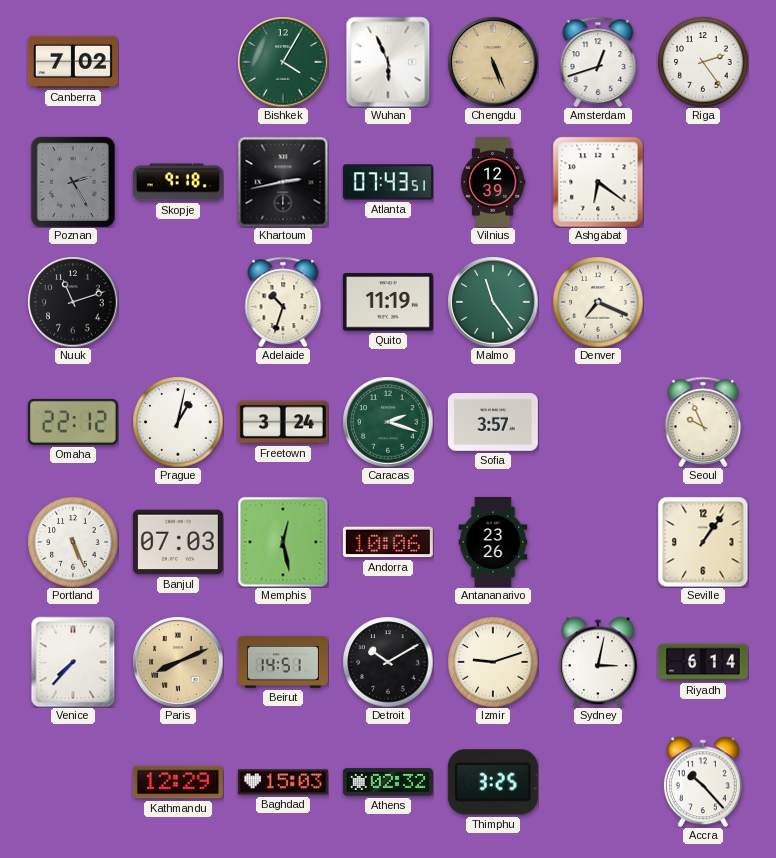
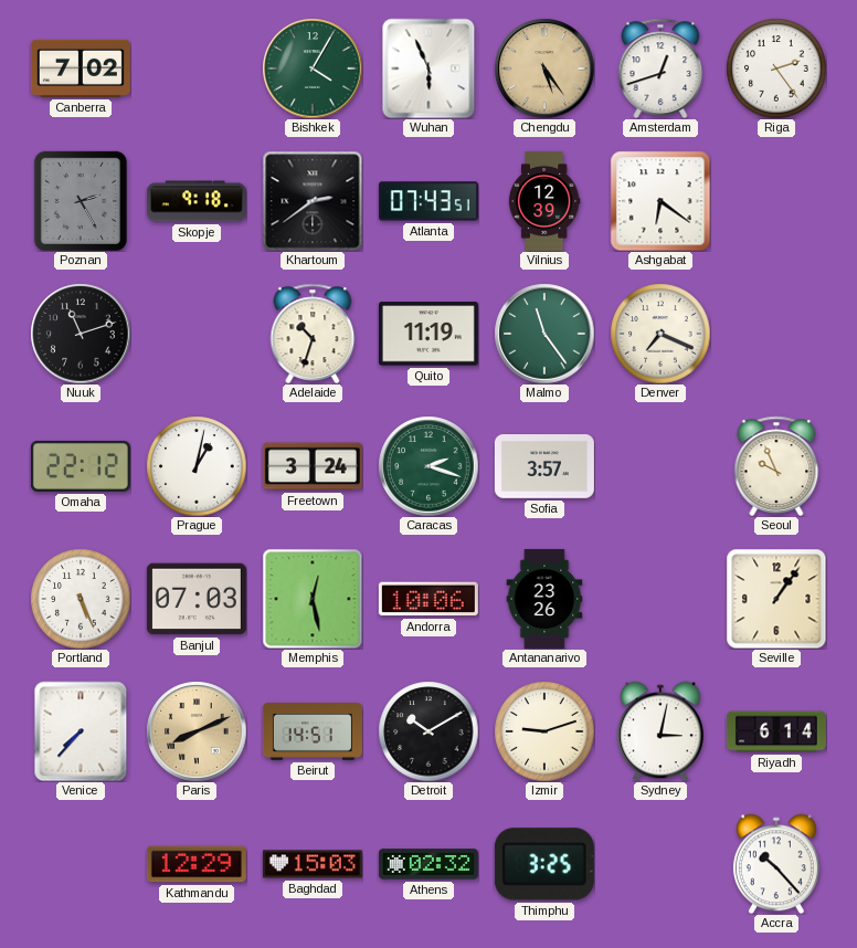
Chengdu: 5:26 -> 5:24 (544, 69)
Khartoum: 2:43 -> 2:39 (313, 201)
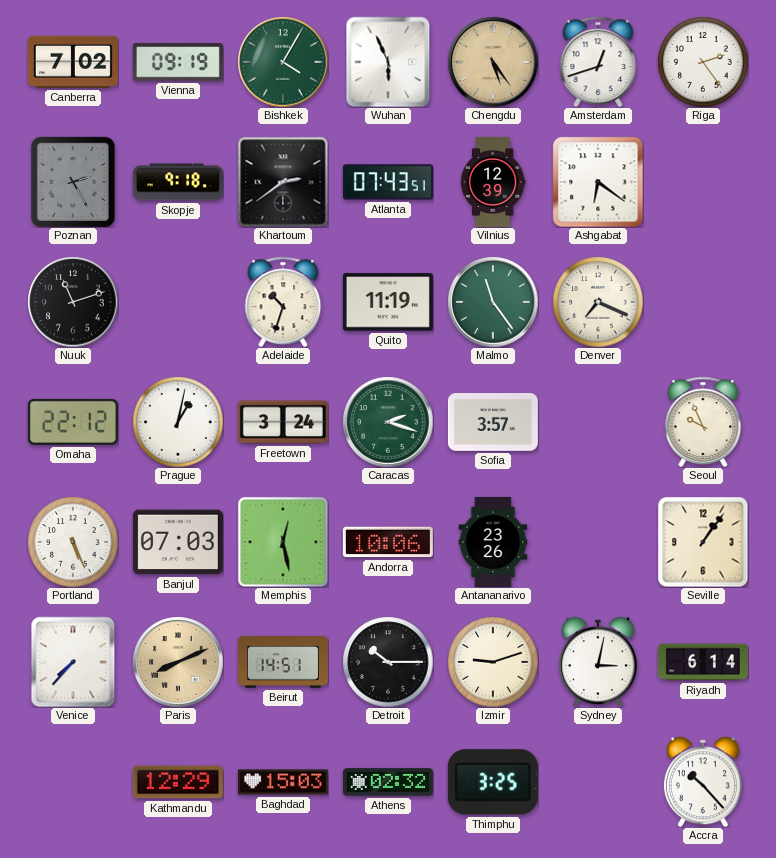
Vienna: none -> 09:19 (178, 62)
Detroit: 10:10 -> 10:15 (388, 662)
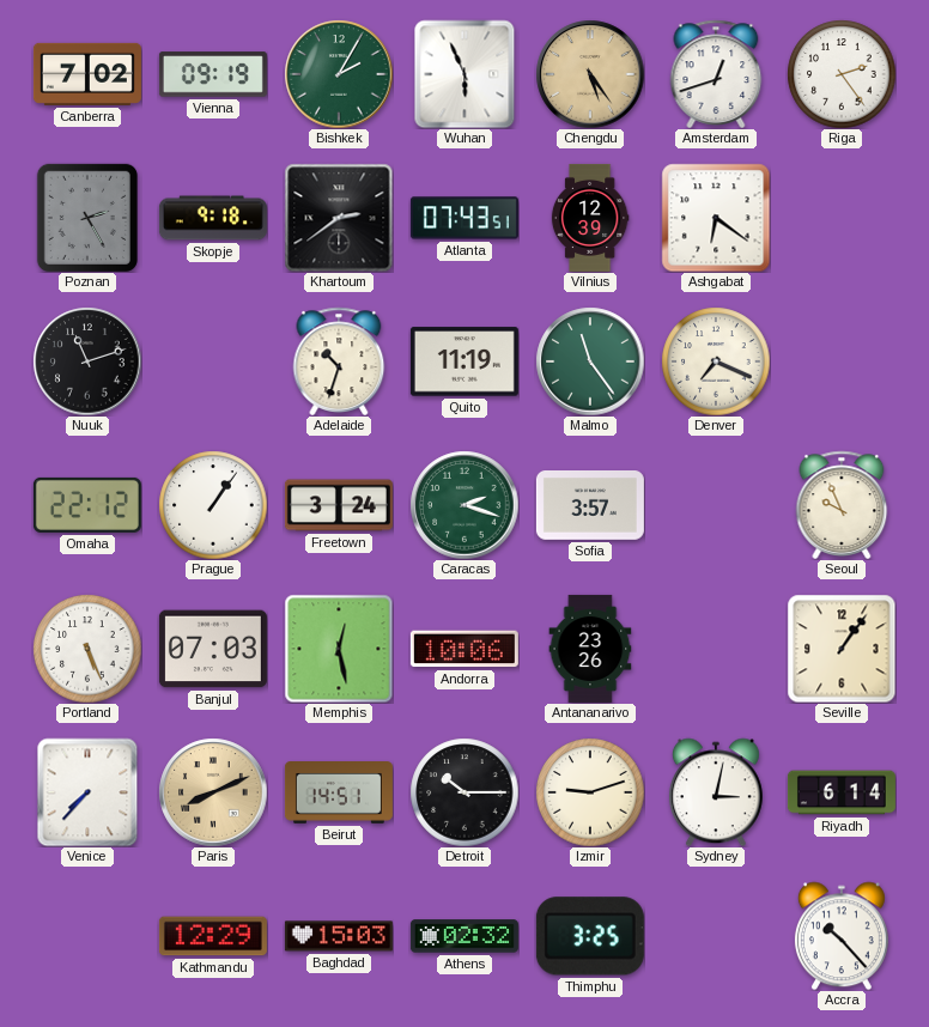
Bishkek: 4:05 -> 2:05 (339, 74)
Prague: 1:02 -> 1:06 (213, 505)
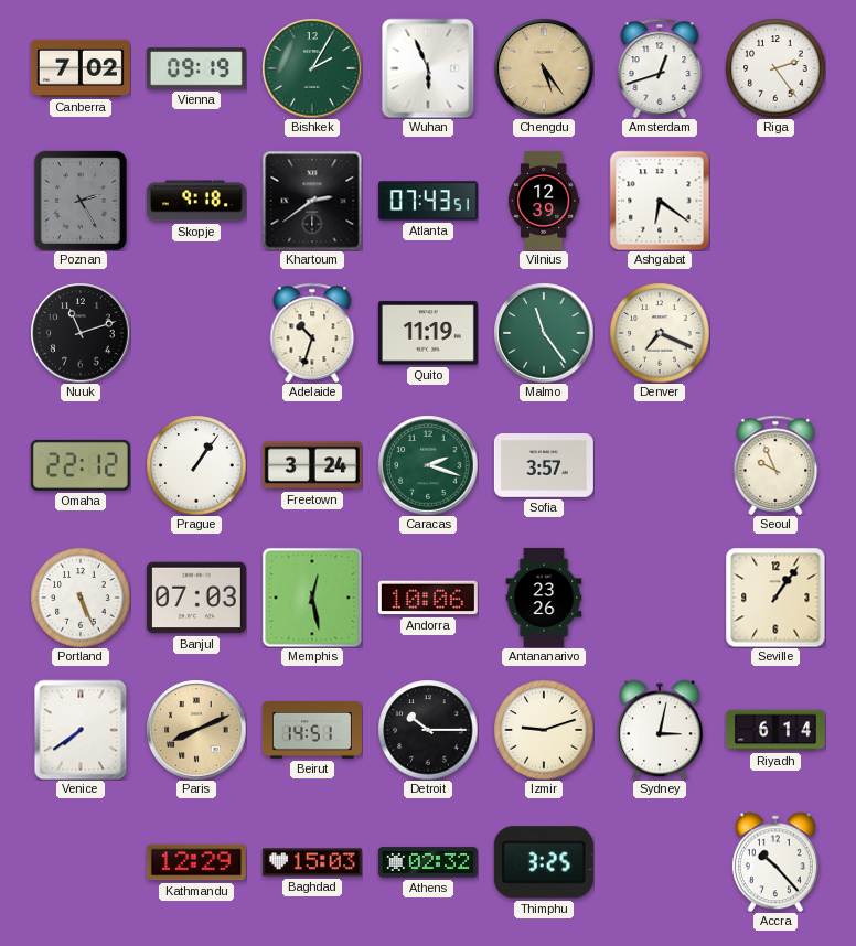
Venice: 7:37 -> 7:39 (81, 730)
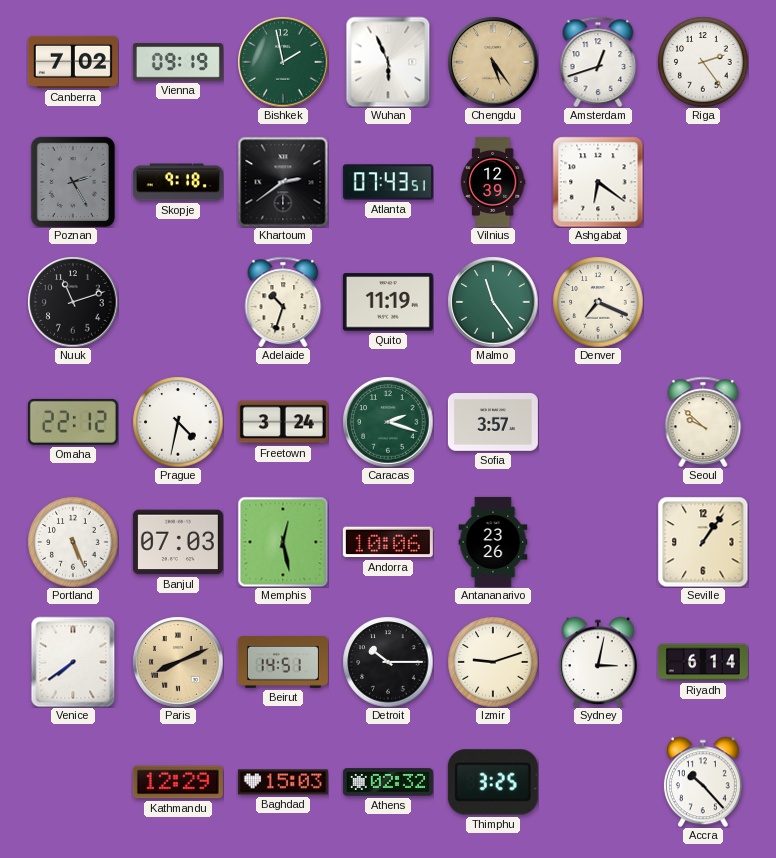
Bishkek: 2:05 -> 1:58 (283, 62)
Prague: 1:06 -> 4:32 (178, 422)
Seoul: 9:56 -> 9:52 (703, 422)
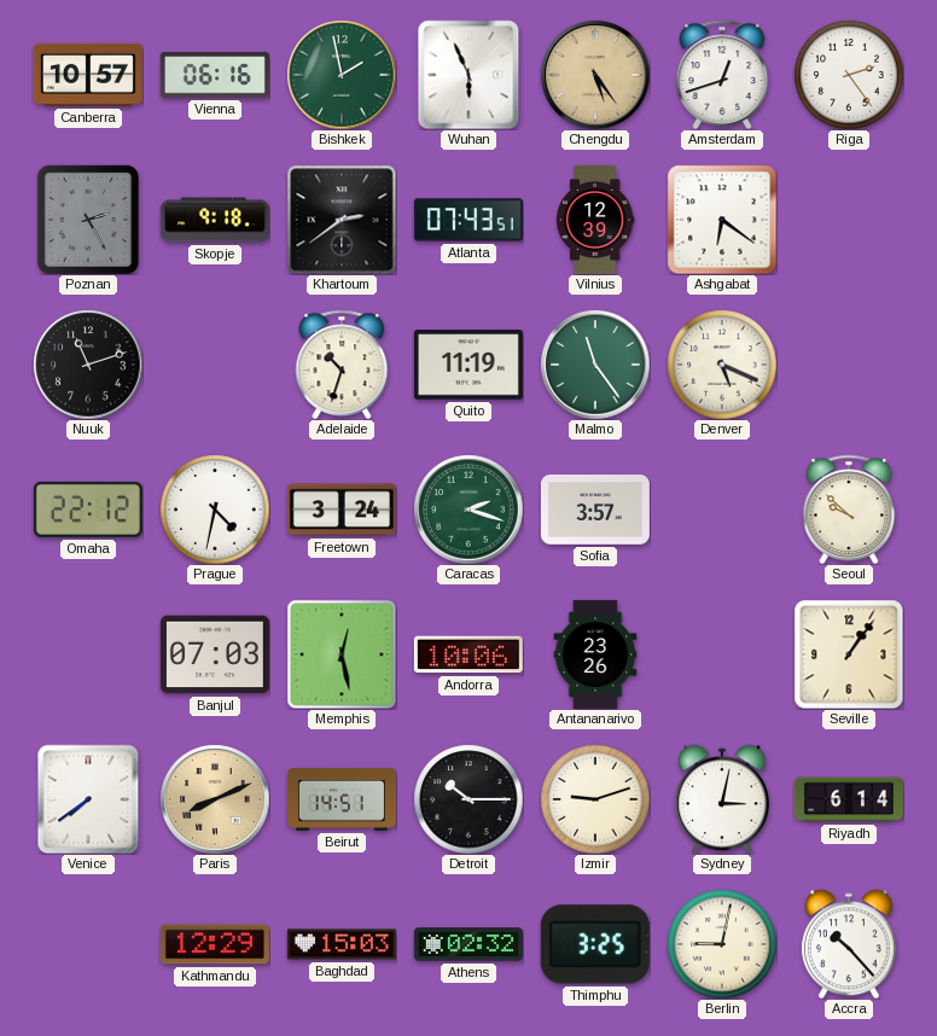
Canberra: 7:02 -> 10:57 (88, 75)
Vienna: 09:19 -> 06:16 (215, 75)
Denver: 7:19 -> 5:19 (722, 365)
Portland: 5:26 -> none (73, 542)
Berlin: none -> 9:02 (722, 944)
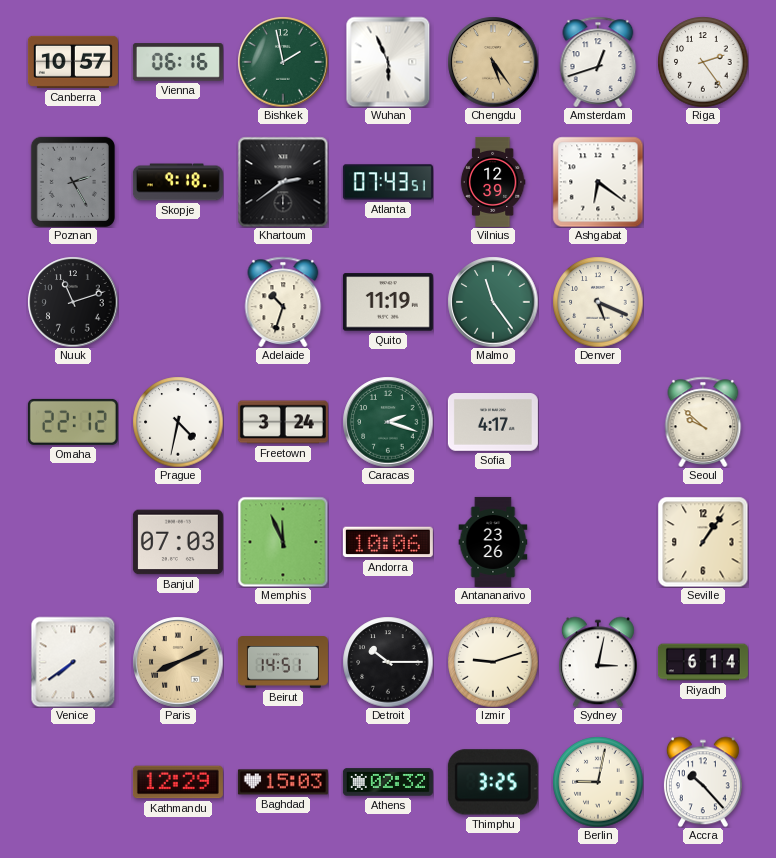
Sofia: 3:57 -> 4:17 (493, 423)
Memphis: 12:28 -> 11:56 (283, 542)
